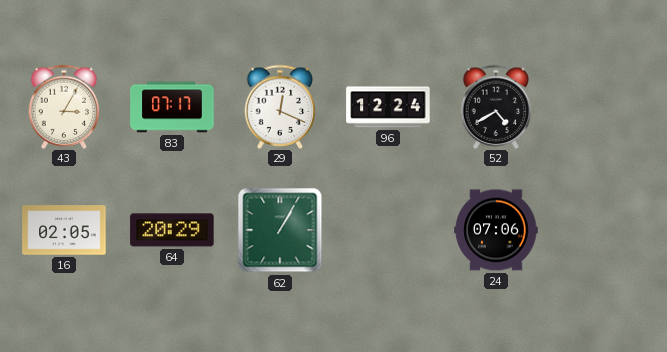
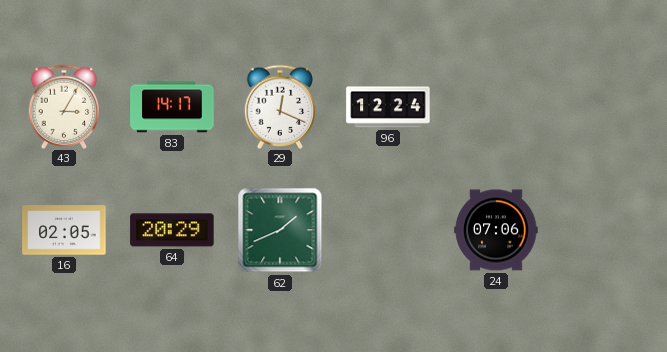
83: 07:17 -> 14:17 (172, 107)
52: 4:40 -> none (496, 106)
62: 1:05 -> 1:41 (280, 230)
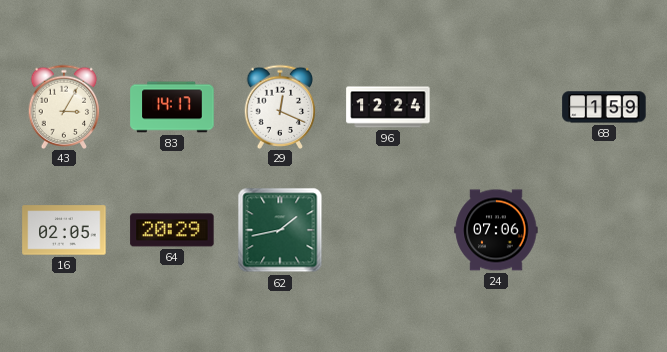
68: none -> 1:59 (604, 107)
62: 1:41 -> 1:43 (280, 230)
